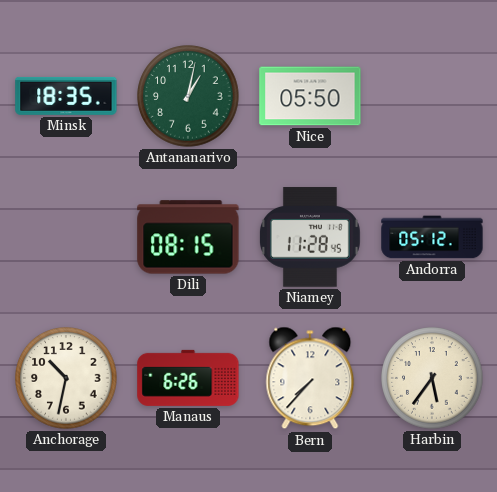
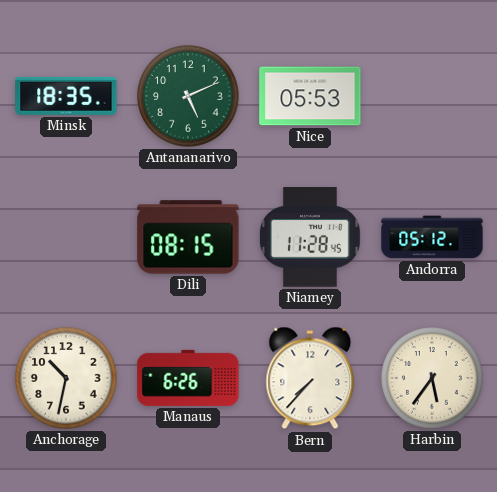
Antananarivo: 1:02 -> 5:11 (188, 96)
Nice: 05:50 -> 05:53 (310, 96)
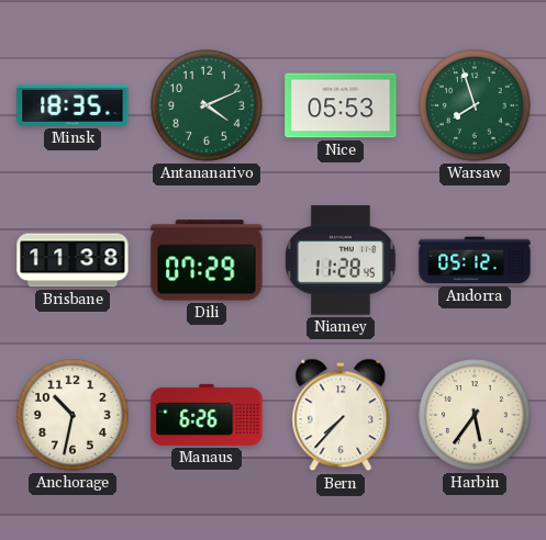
Antananarivo: 5:11 -> 4:11 (207, 105)
Warsaw: none -> 7:57 (475, 105)
Brisbane: none -> 11:38 (73, 260)
Dili: 08:15 -> 07:29 (207, 260)
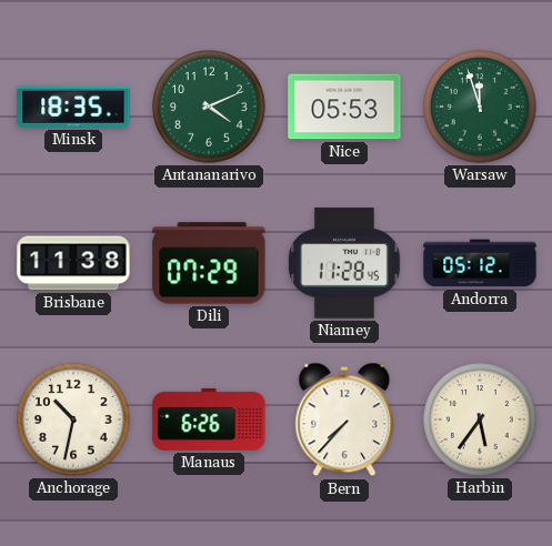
Warsaw: 7:57 -> 11:57 (480, 107)
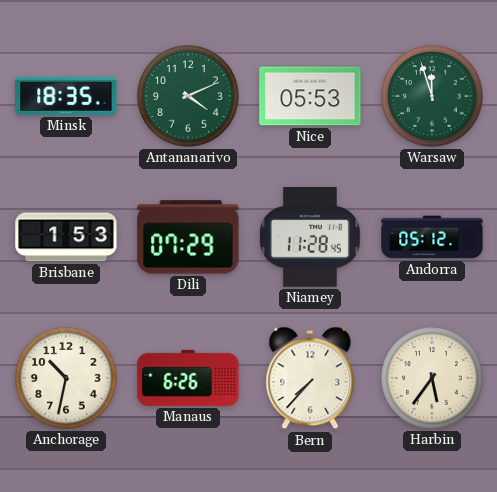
Brisbane: 11:38 -> 1:53 (66, 237)
